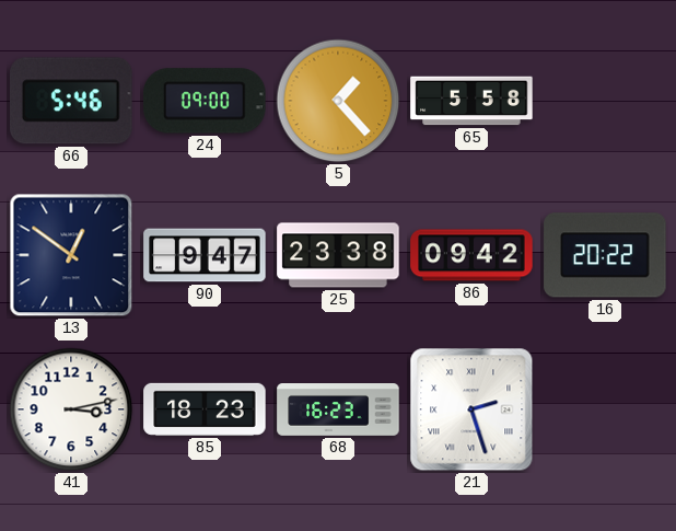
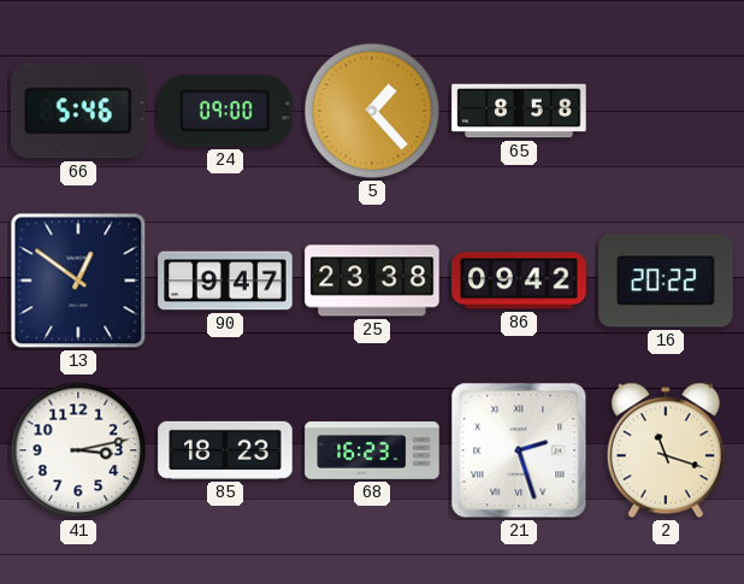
65: 5:58 -> 8:58 (519, 111)
2: none -> 11:18 (666, 450)
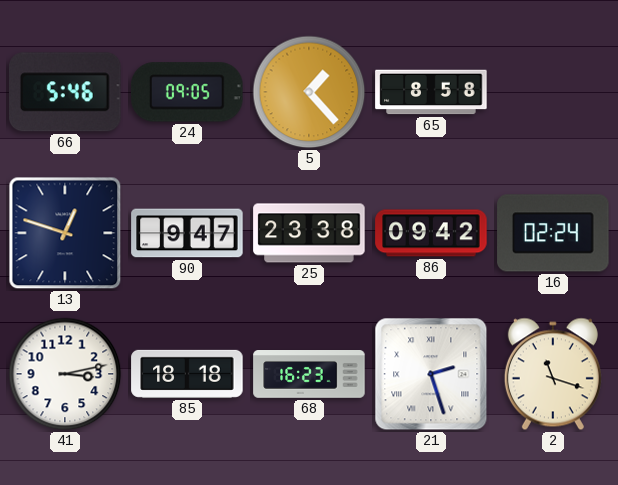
24: 09:00 -> 09:05 (187, 92)
13: 12:51 -> 12:48 (65, 233)
16: 20:22 -> 02:24 (553, 233)
85: 18:23 -> 18:18 (187, 374)
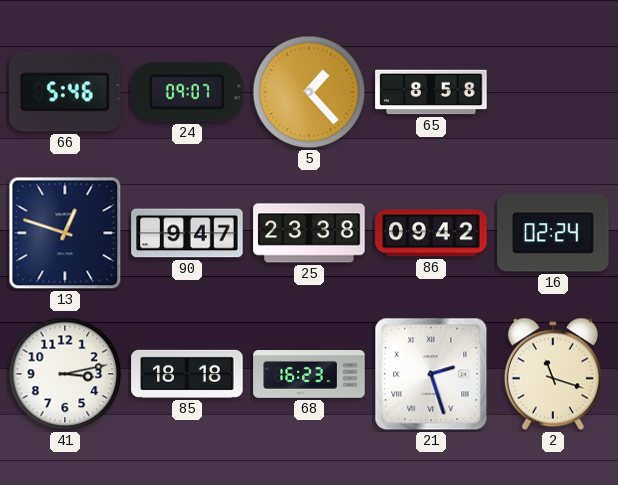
24: 09:05 -> 09:07 (187, 92)
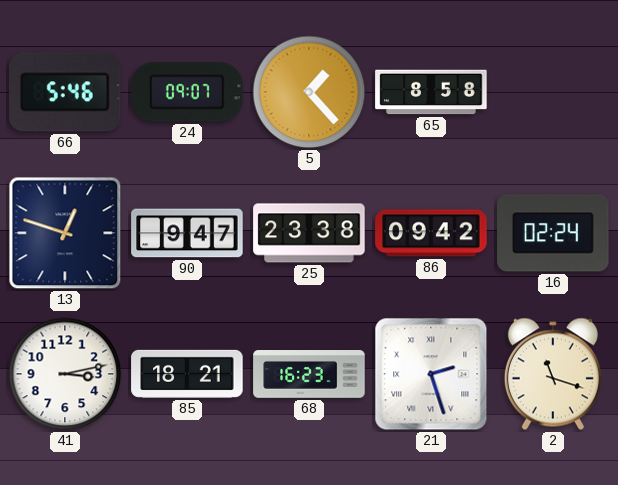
85: 18:18 -> 18:21 (187, 374)
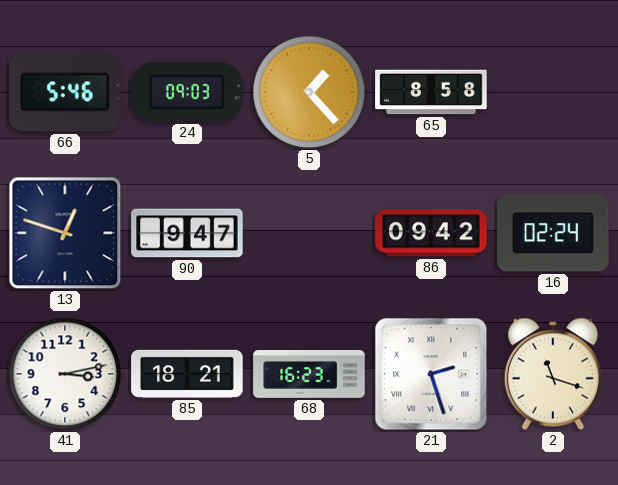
24: 09:07 -> 09:03 (187, 92)
25: 23:38 -> none (309, 233)
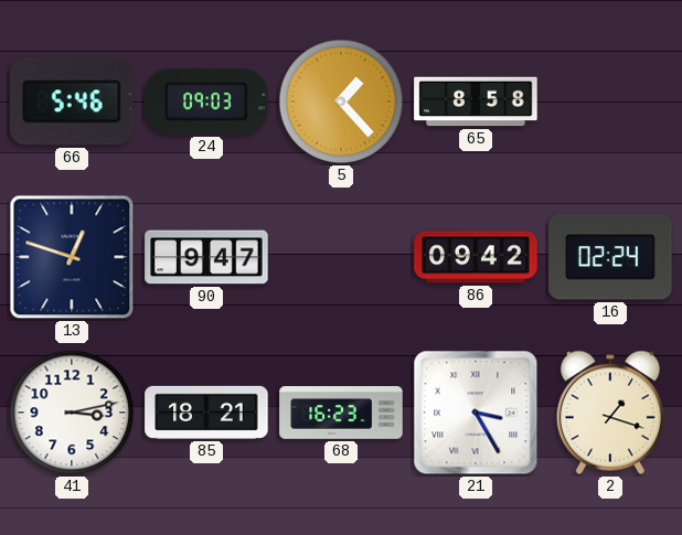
21: 2:27 -> 3:25 (476, 413)
2: 11:18 -> 1:18 (610, 413)
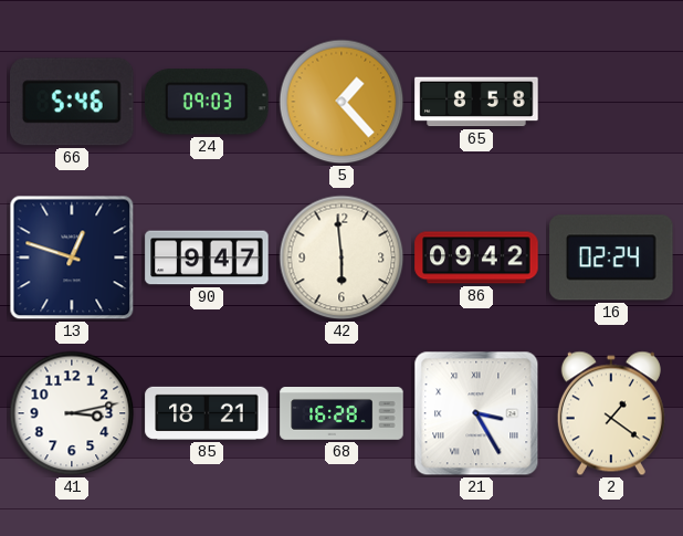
42: none -> 5:59 (341, 258)
68: 16:23 -> 16:28 (341, 414)
2: 1:18 -> 1:21 (611, 413)
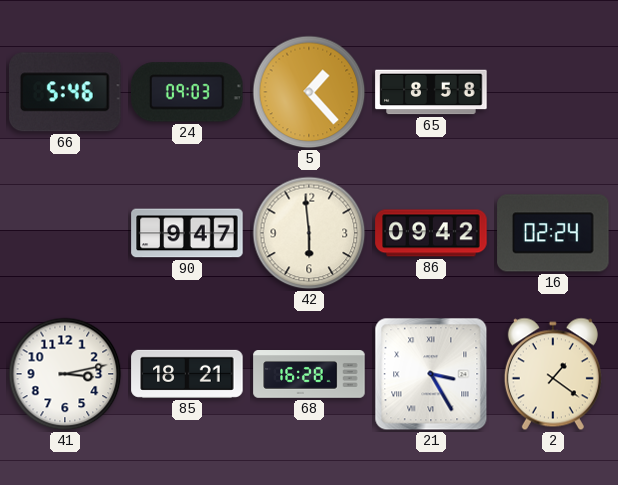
13: 12:48 -> none (72, 258)
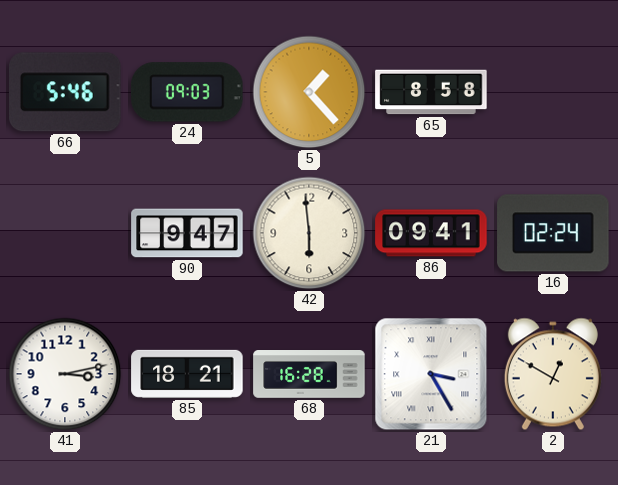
86: 09:42 -> 09:41 (431, 233)
2: 1:21 -> 12:50 (553, 374)
